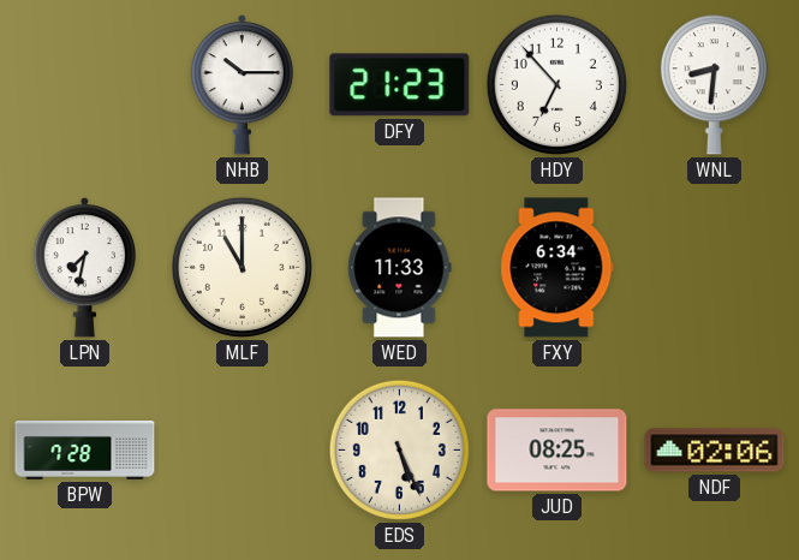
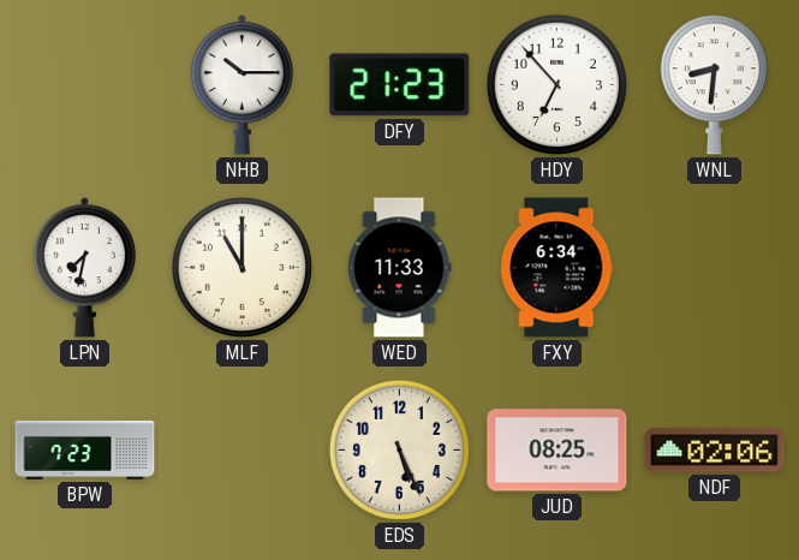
BPW: 7:28 -> 7:23 (85, 449)
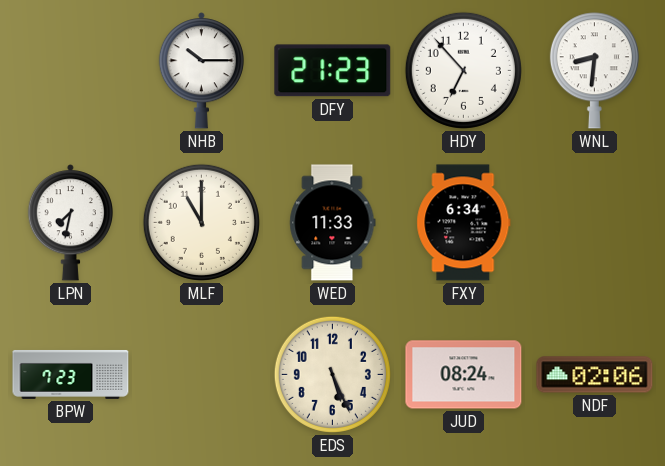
JUD: 08:25 -> 08:24 (464, 375)
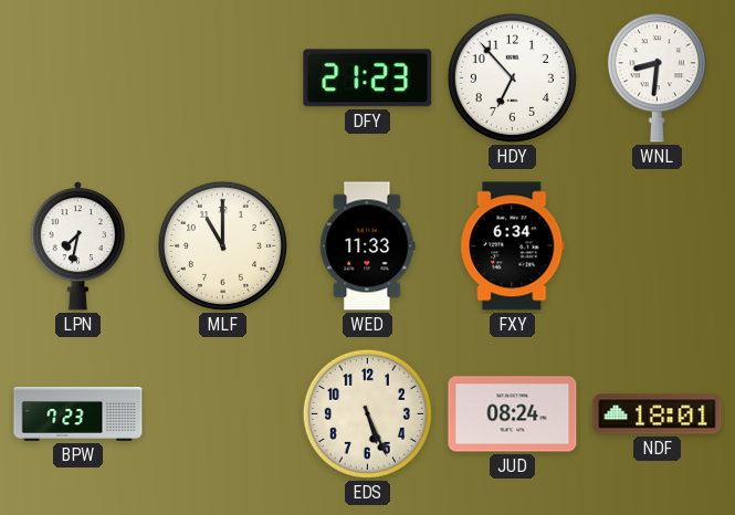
NHB: 10:15 -> none (201, 71)
NDF: 02:06 -> 18:01 (658, 414)
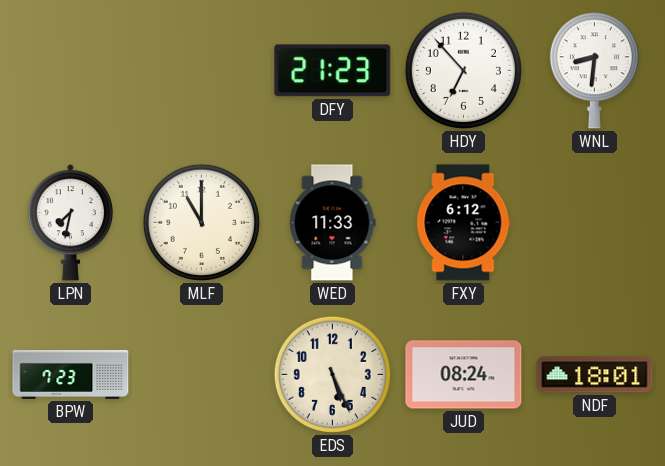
FXY: 6:34 -> 6:12 (464, 223)
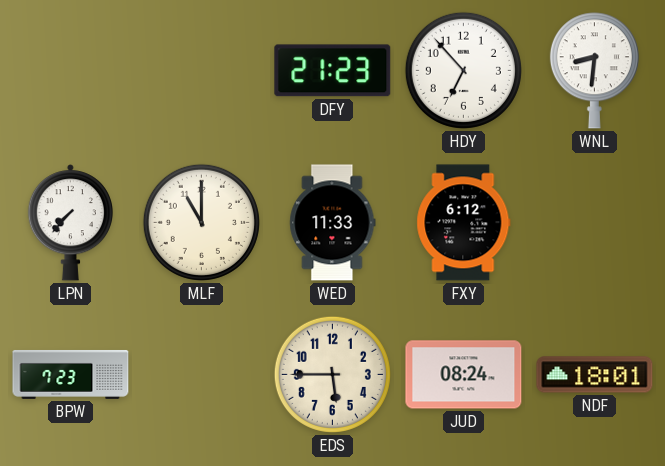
LPN: 7:32 -> 7:37 (70, 223)
EDS: 5:26 -> 5:45 (332, 374)
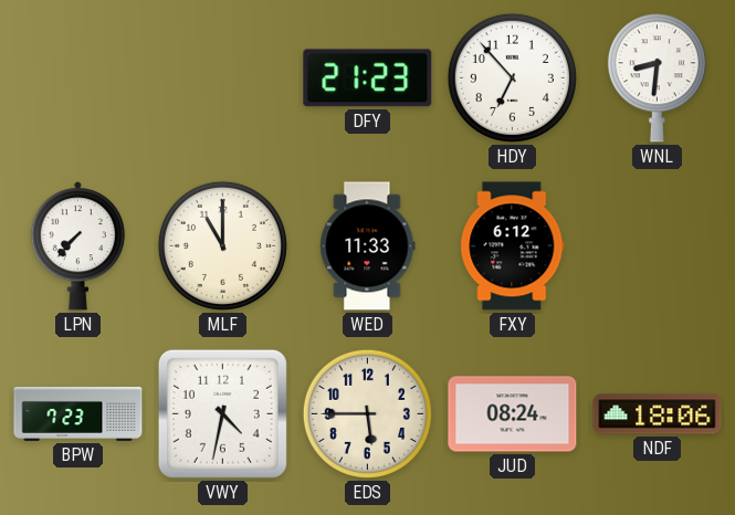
VWY: none -> 4:32 (222, 413)
NDF: 18:01 -> 18:06 (658, 414)
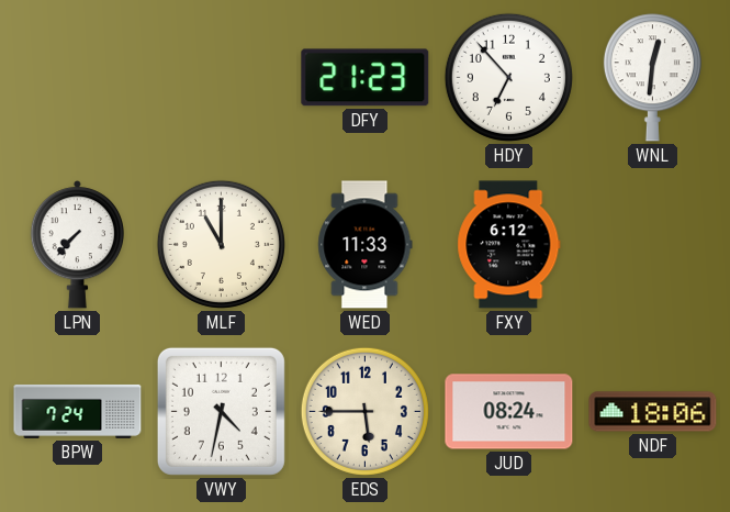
WNL: 8:31 -> 12:31 (652, 78)
BPW: 7:23 -> 7:24 (78, 411)
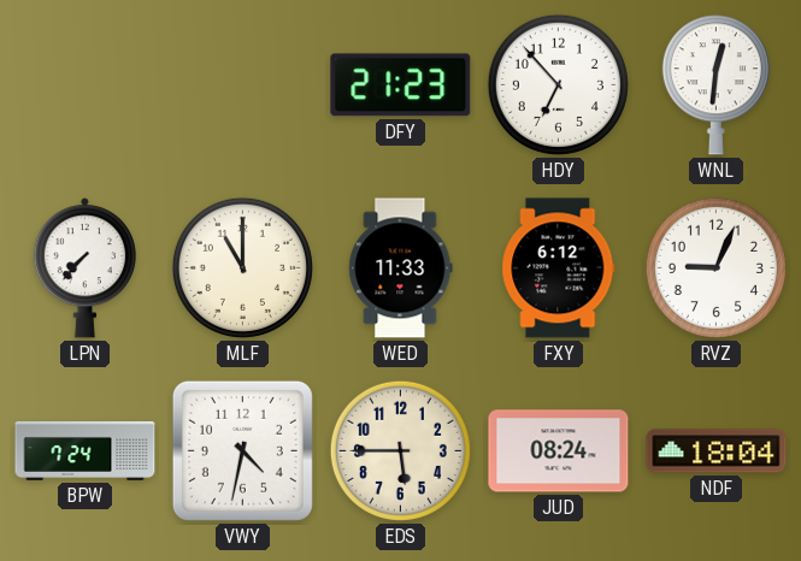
RVZ: none -> 9:04 (715, 267)
NDF: 18:06 -> 18:04 (717, 451)
